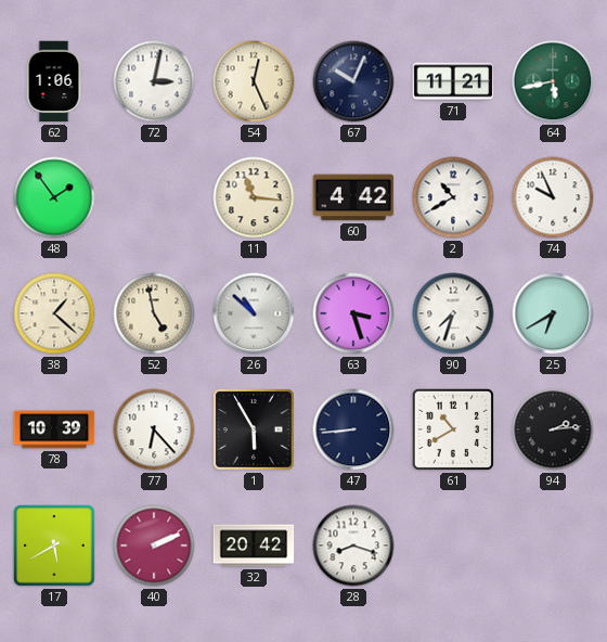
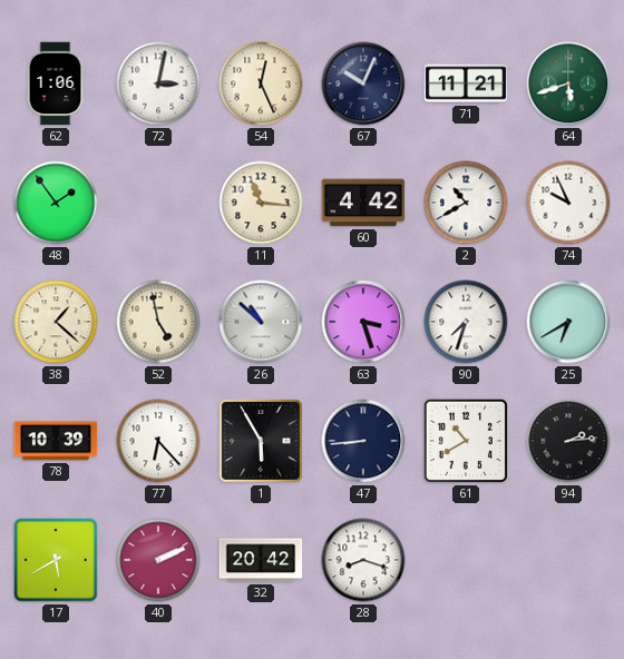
64: 5:43 -> 5:42 (568, 83)
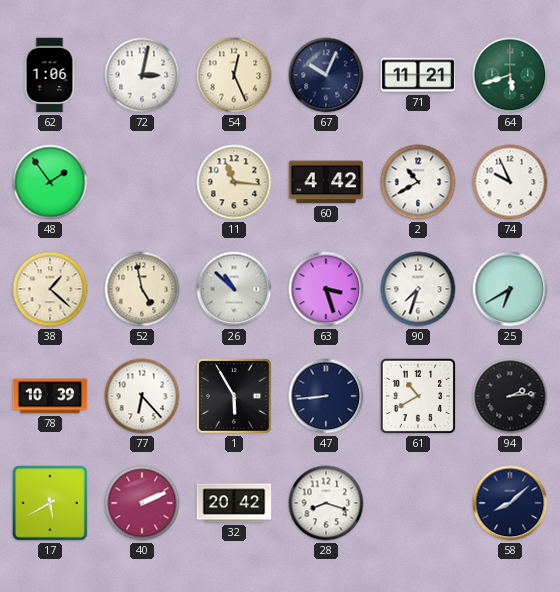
58: none -> 8:08 (510, 503)
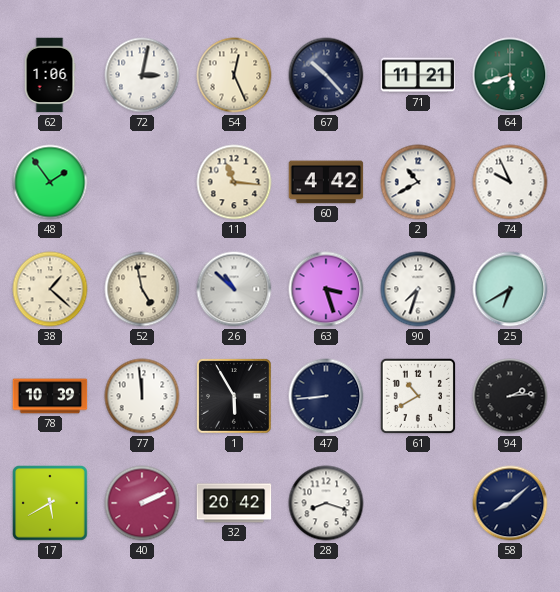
67: 10:04 -> 10:23 (326, 75)
77: 6:23 -> 11:59 (142, 396)
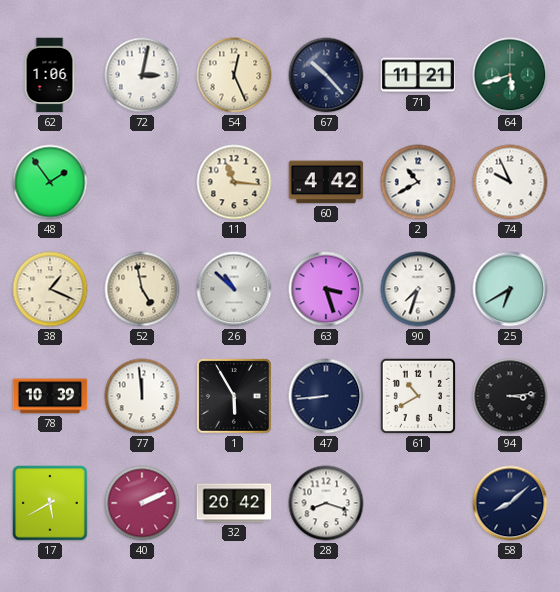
38: 1:22 -> 1:19 (50, 289)
94: 2:14 -> 3:14 (510, 396)
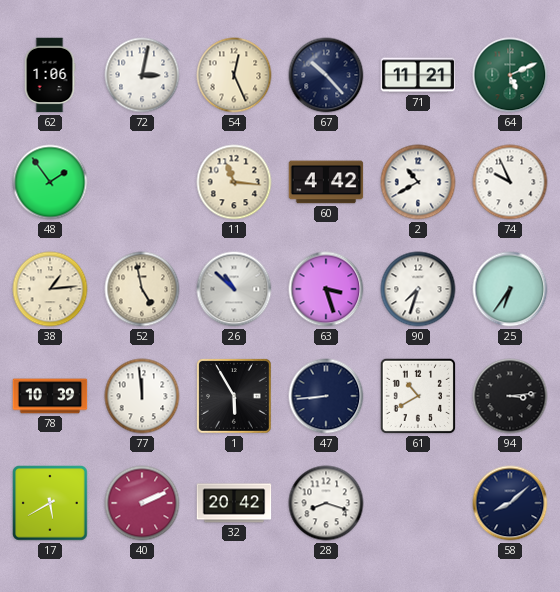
64: 5:42 -> 5:11 (510, 75)
38: 1:19 -> 1:14 (50, 289)
25: 6:40 -> 6:36 (510, 289)
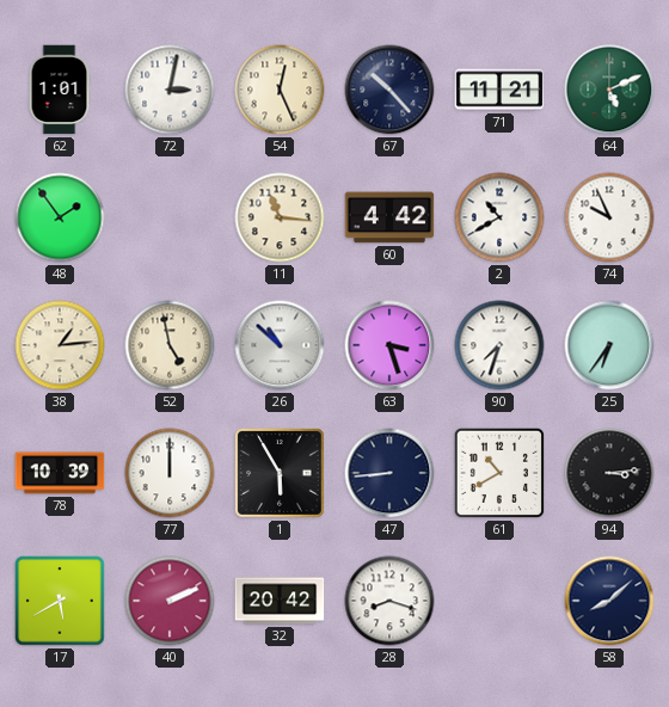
62: 1:06 -> 1:01 (60, 90)
77: 11:59 -> 12:00 (170, 473)
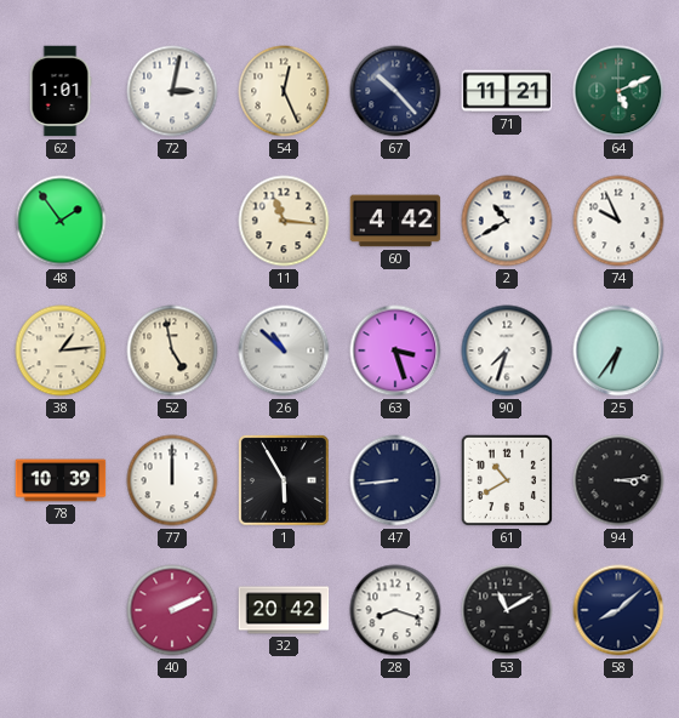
17: 5:40 -> none (60, 601)
53: none -> 11:10 (507, 610)
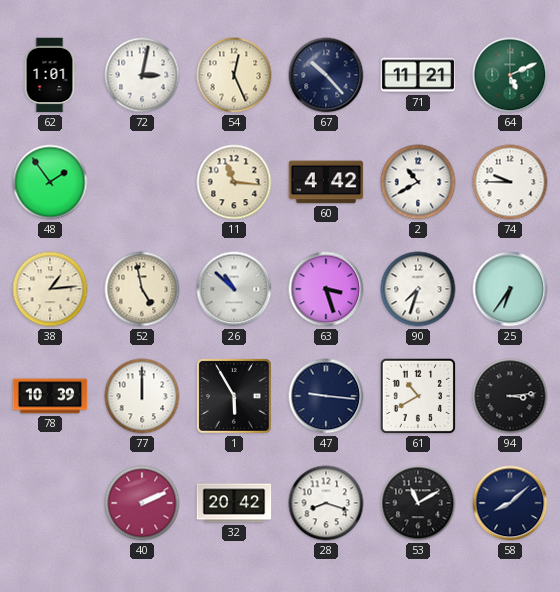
74: 9:56 -> 9:45 (510, 182)
47: 8:44 -> 9:16 (326, 396)
